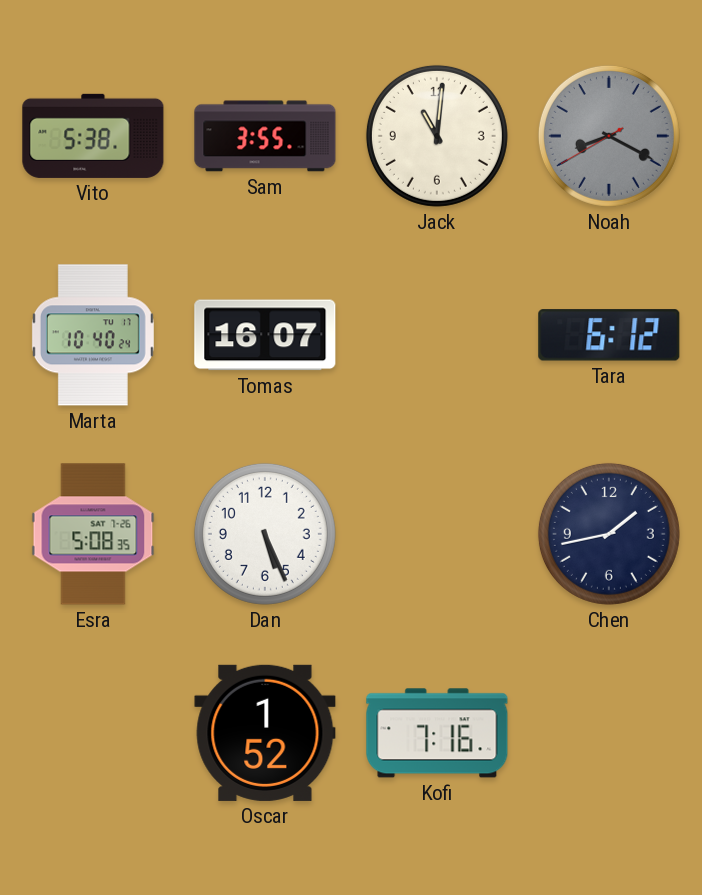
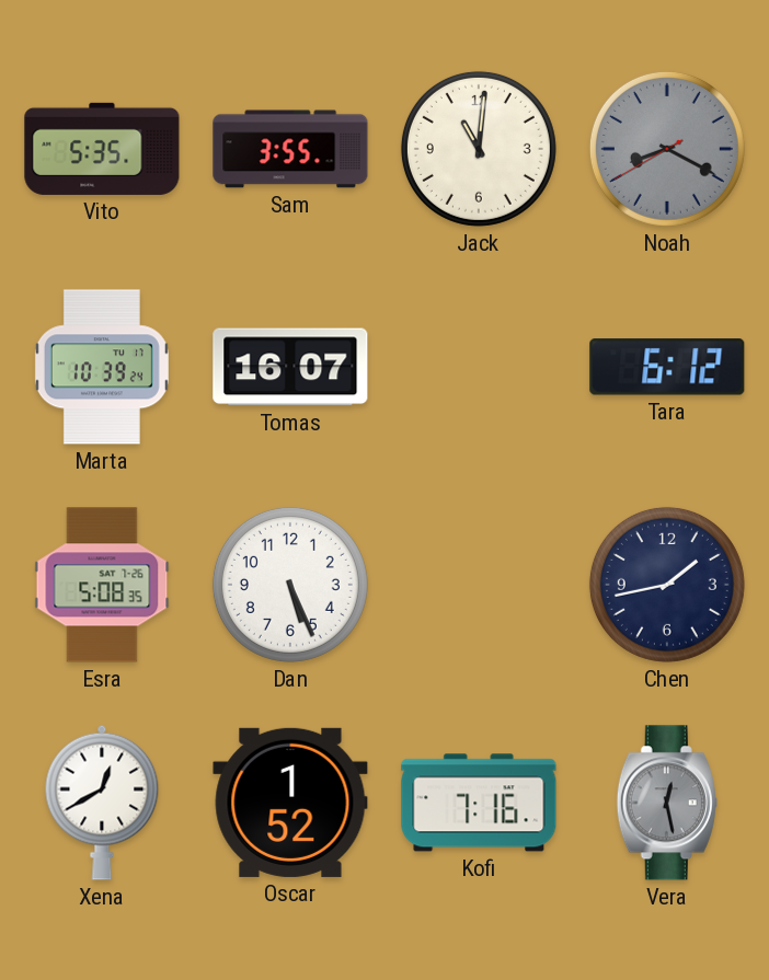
Vito: 5:38 -> 5:35 (102, 149)
Marta: 10:40 -> 10:39 (102, 367)
Xena: none -> 12:40 (102, 803)
Vera: none -> 12:28 (667, 803)
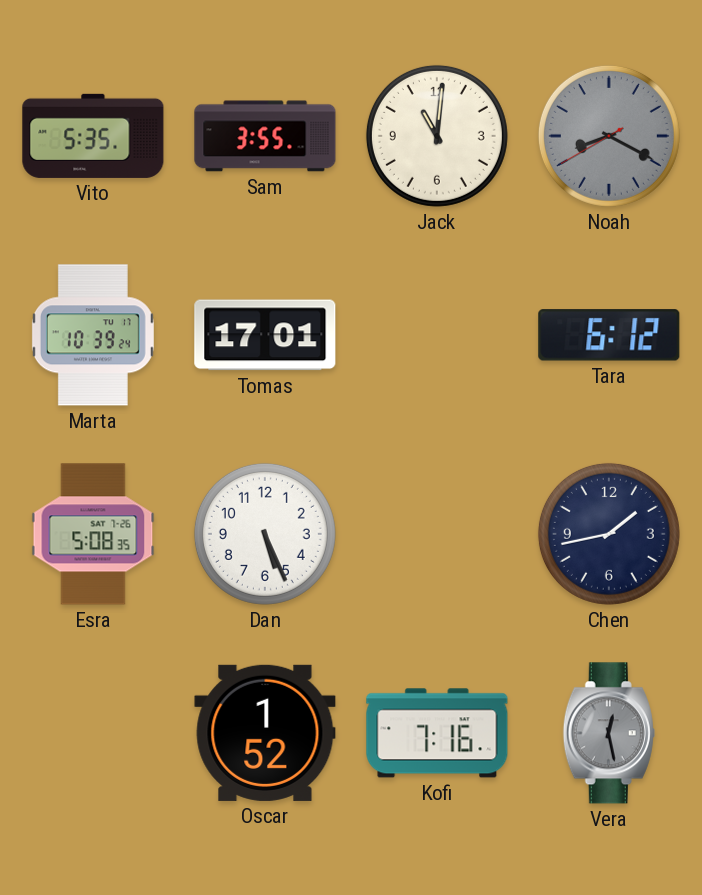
Tomas: 16:07 -> 17:01 (265, 335)
Xena: 12:40 -> none (102, 803)
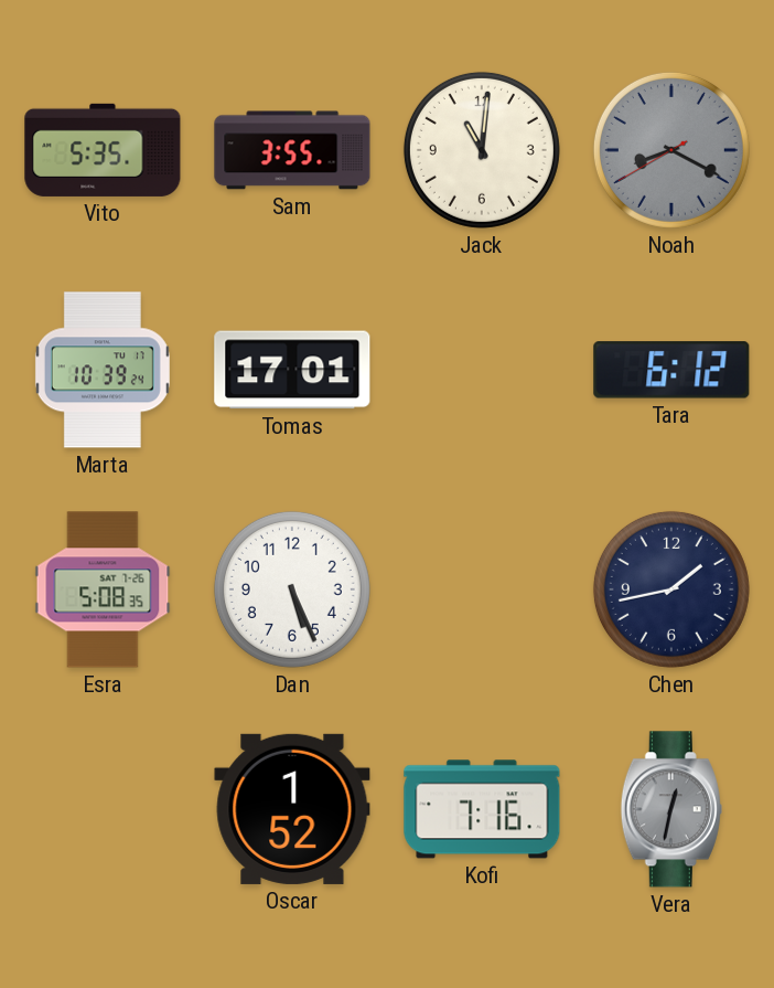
Vera: 12:28 -> 12:32 (671, 809)
